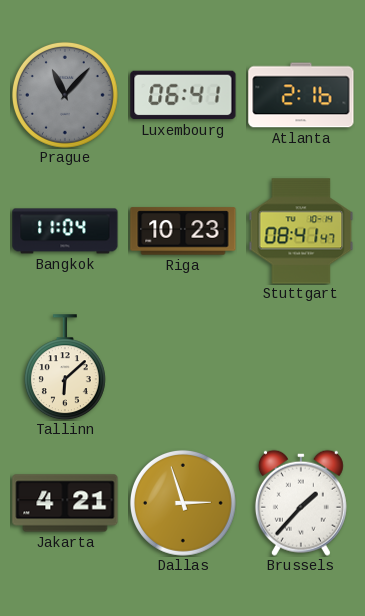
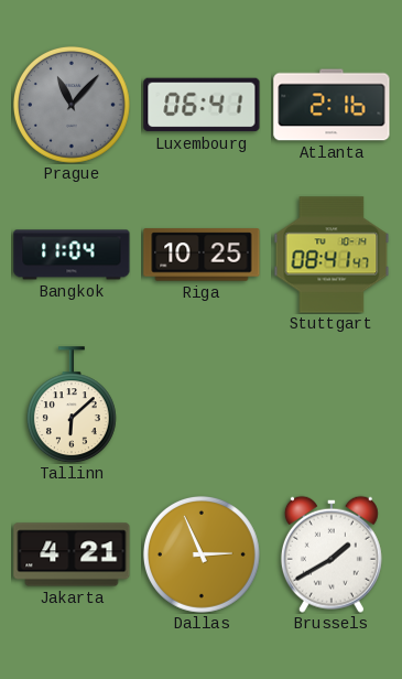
Riga: 10:23 -> 10:25 (202, 255)
Dallas: 2:57 -> 2:56 (202, 554)
Brussels: 1:37 -> 1:40 (332, 554)
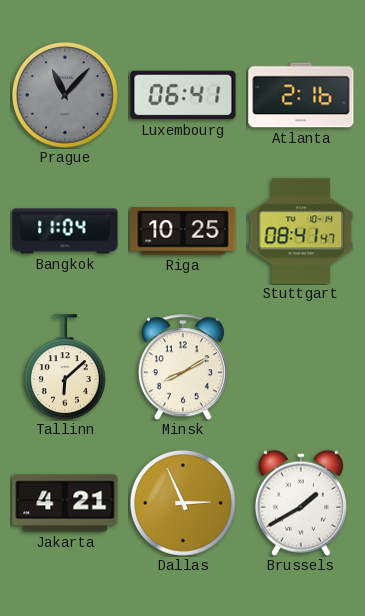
Minsk: none -> 8:10 (183, 367)
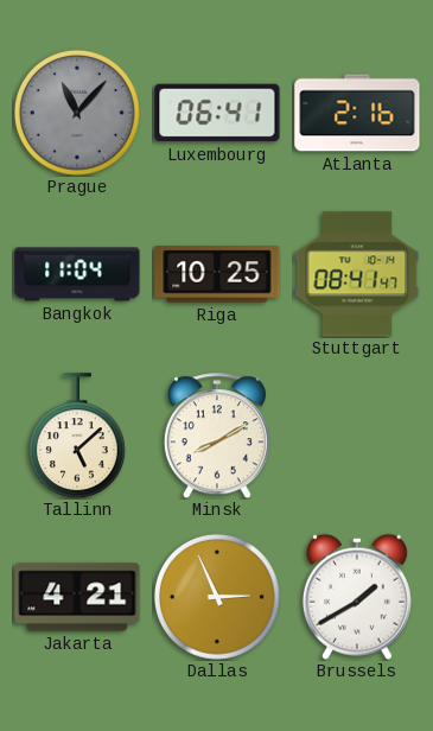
Tallinn: 6:08 -> 5:08 (77, 436)
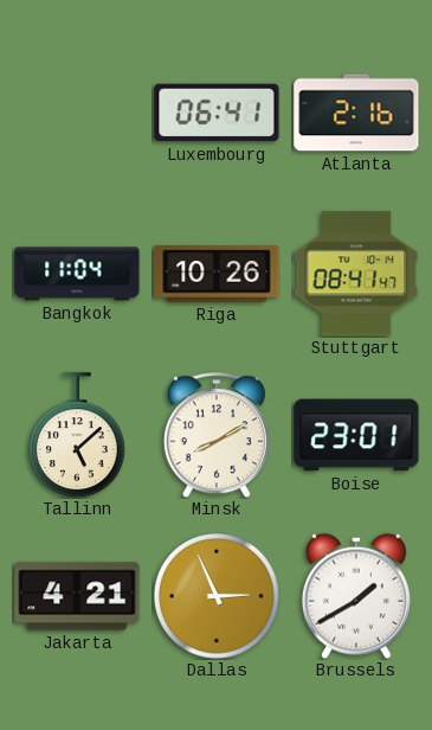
Prague: 11:07 -> none (77, 113)
Riga: 10:25 -> 10:26 (217, 274)
Boise: none -> 23:01 (356, 435)
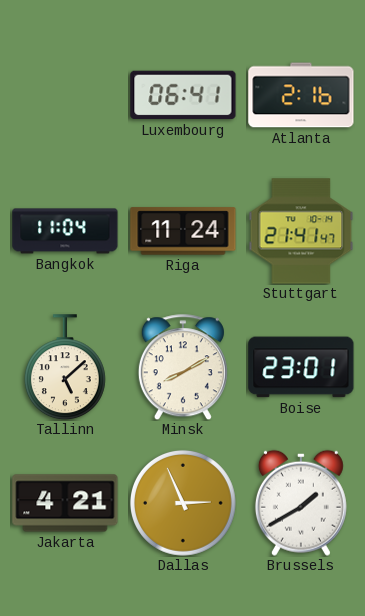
Riga: 10:26 -> 11:24 (183, 231)
Stuttgart: 08:41 -> 21:41 (301, 231)
